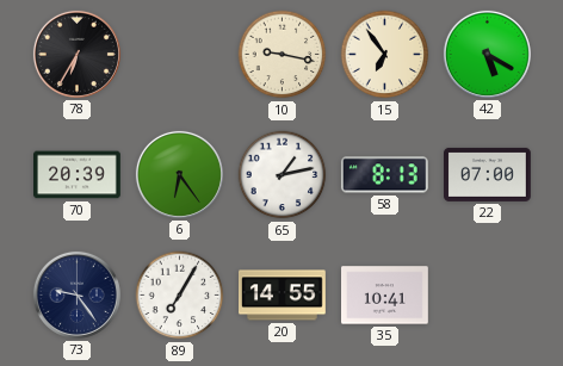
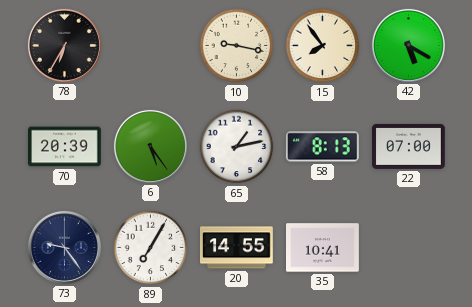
15: 6:54 -> 7:54 (323, 46)
6: 6:24 -> 5:24 (150, 146)
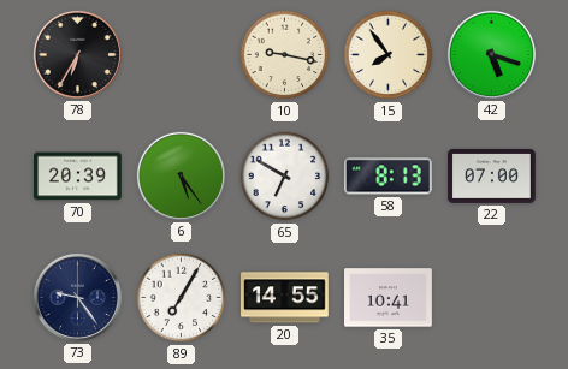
42: 5:20 -> 5:18 (491, 54)
65: 1:13 -> 6:50 (285, 177)
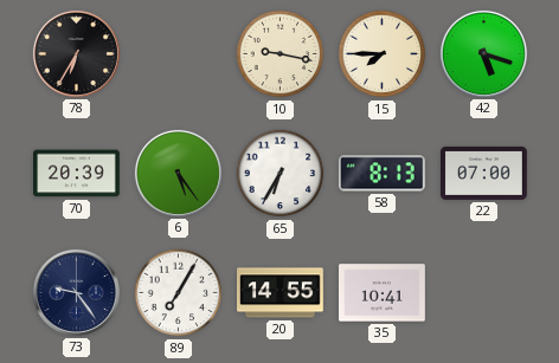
15: 7:54 -> 7:45 (383, 54)
65: 6:50 -> 6:35 (281, 174)
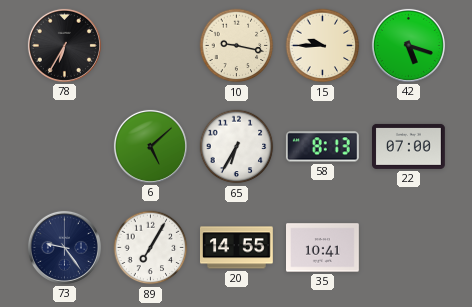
15: 7:45 -> 9:45 (323, 46)
70: 20:39 -> none (77, 174)
6: 5:24 -> 5:08 (150, 146)
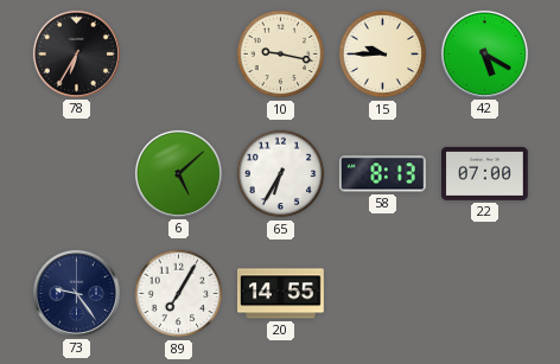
42: 5:18 -> 5:20 (484, 53)
35: 10:41 -> none (323, 248)
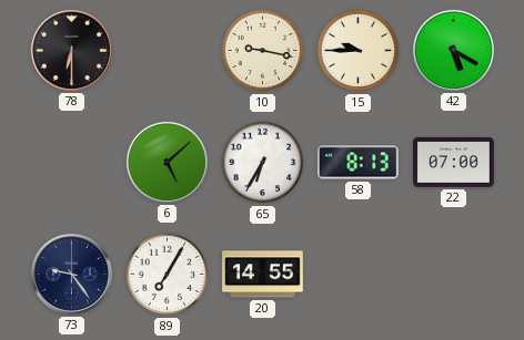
78: 6:35 -> 6:30 (71, 50)
